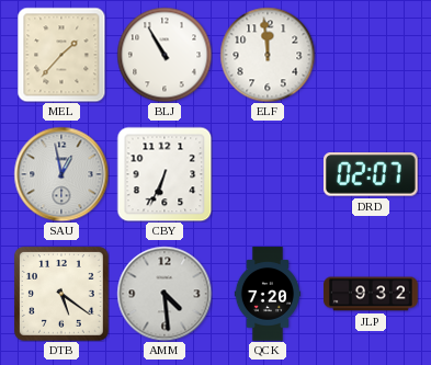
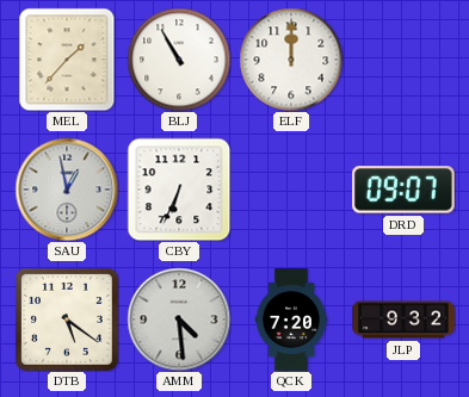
ELF: 11:59 -> 12:00 (291, 60)
DRD: 02:07 -> 09:07 (405, 190)
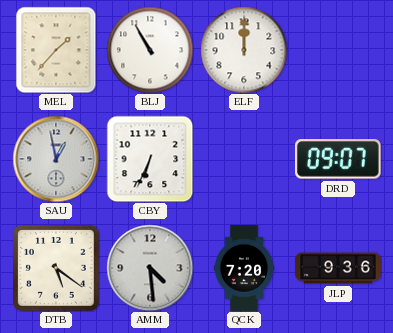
JLP: 9:32 -> 9:36 (338, 268)
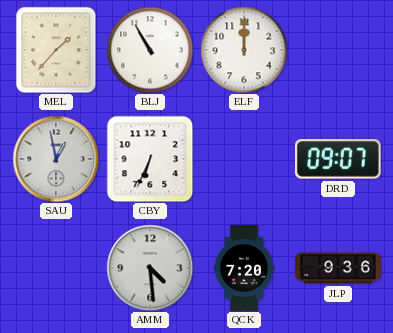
DTB: 5:21 -> none (57, 269)
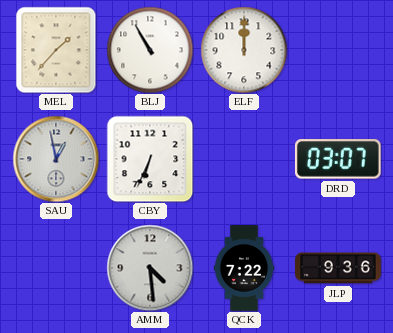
DRD: 09:07 -> 03:07 (339, 159)
QCK: 7:20 -> 7:22 (243, 268)
